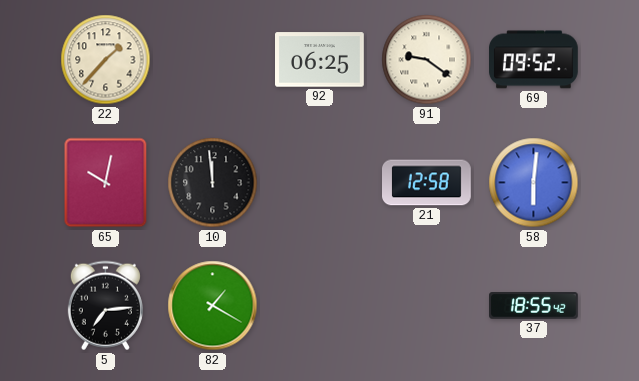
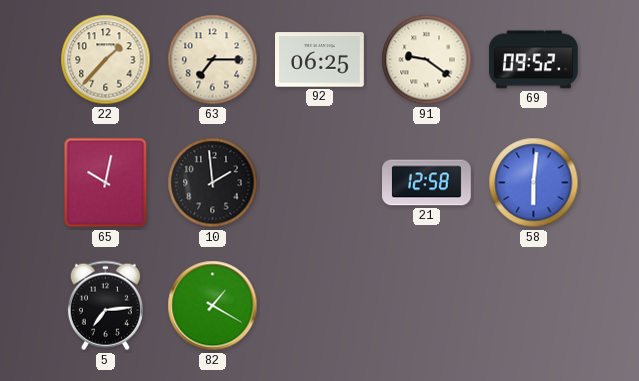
63: none -> 7:15 (213, 60)
10: 11:59 -> 1:59 (213, 183)
37: 18:55 -> none (534, 306)
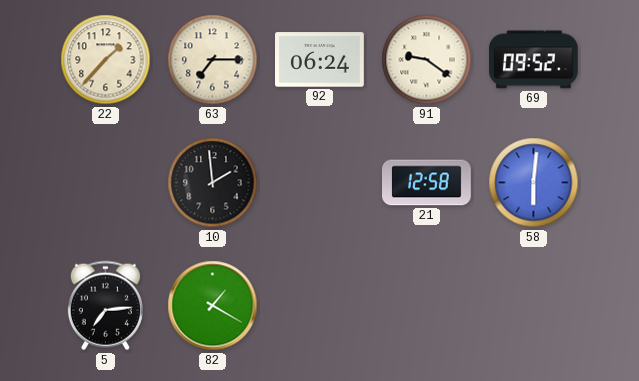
92: 06:25 -> 06:24 (320, 60)
65: 10:02 -> none (106, 183)
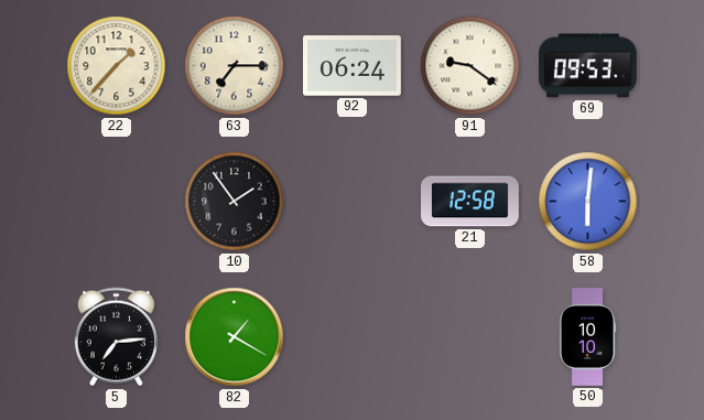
69: 09:52 -> 09:53 (588, 66)
10: 1:59 -> 1:54 (235, 202)
50: none -> 10:10 (587, 337)
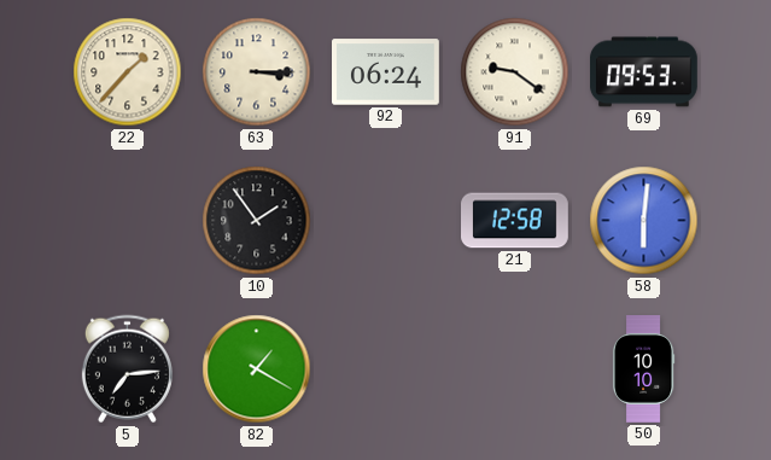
63: 7:15 -> 3:15 (257, 72)
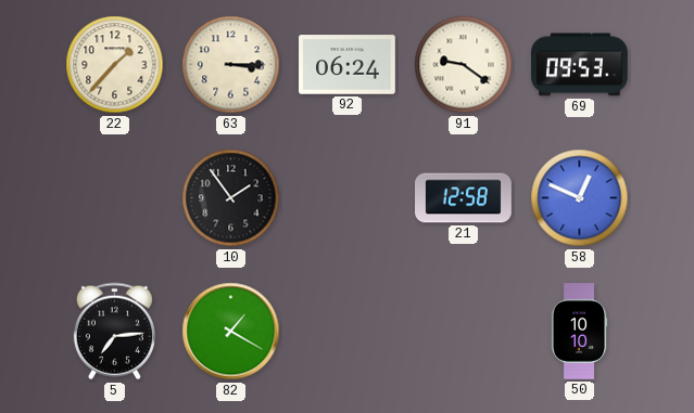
58: 6:01 -> 12:49 (580, 198)
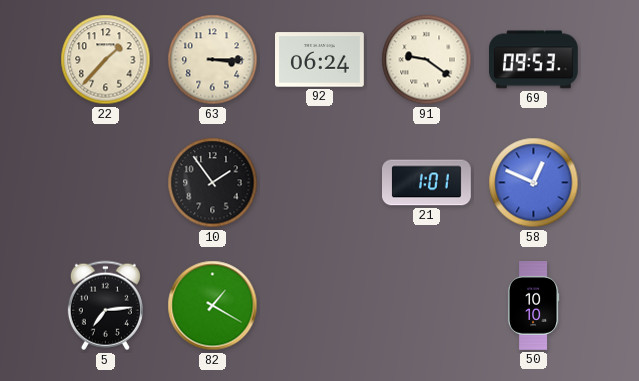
21: 12:58 -> 1:01 (427, 183)
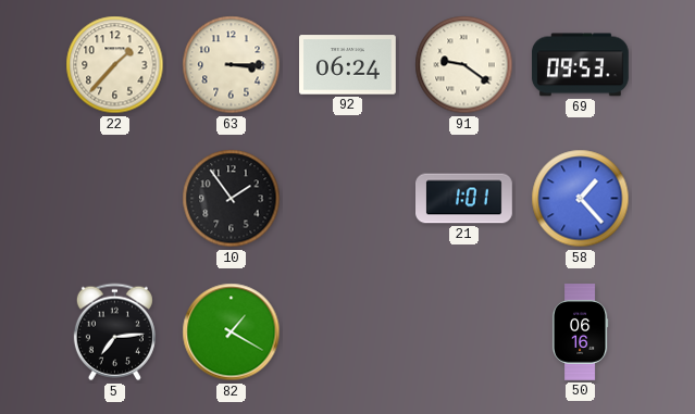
58: 12:49 -> 1:23 (581, 199)
50: 10:10 -> 06:16 (580, 333)
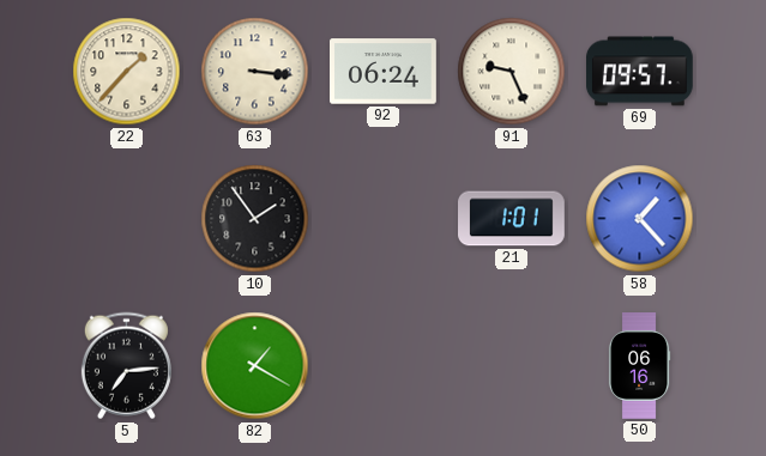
63: 3:15 -> 3:16 (255, 72)
91: 9:21 -> 9:26 (512, 72)
69: 09:53 -> 09:57 (640, 72)
